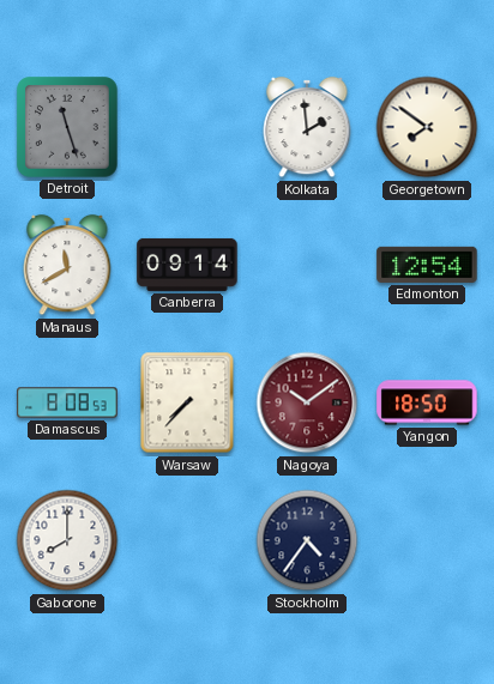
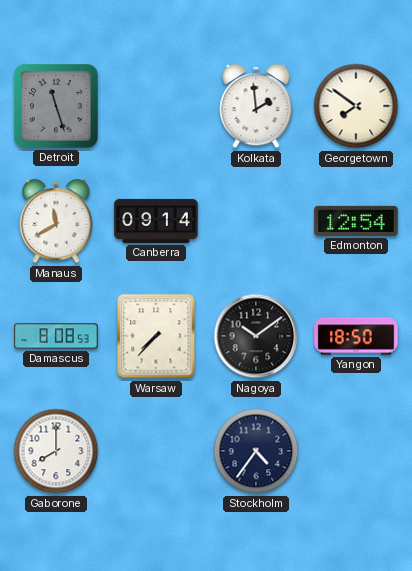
Nagoya dial: burgundy -> black (256, 336)
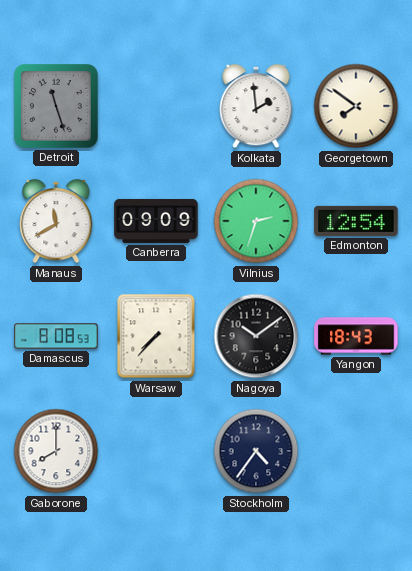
Canberra: 09:14 -> 09:09 (156, 221)
Vilnius: none -> 2:33 (256, 221)
Yangon: 18:50 -> 18:43 (356, 336)
